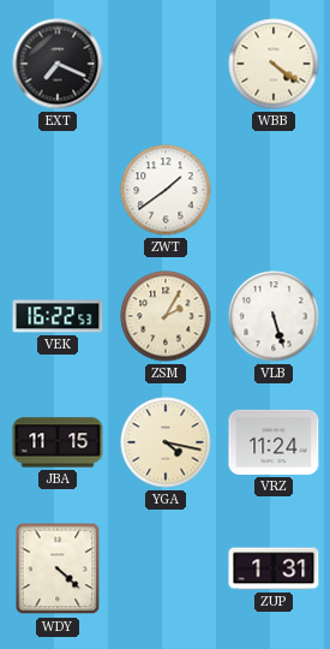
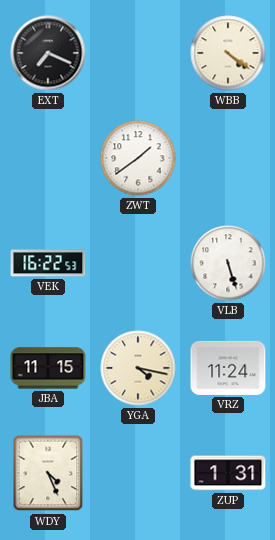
ZSM: 2:05 -> none (166, 316)
WDY: 4:22 -> 4:26 (48, 473)
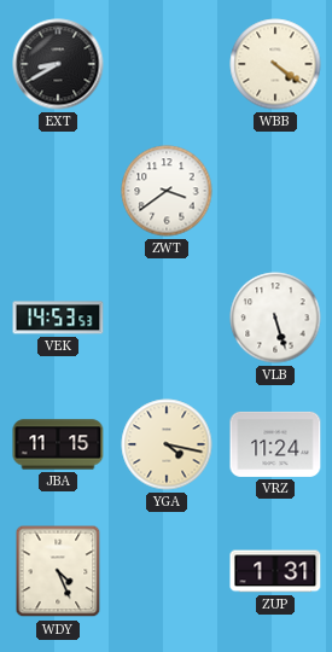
EXT: 7:19 -> 8:40 (58, 64)
ZWT: 1:39 -> 3:39 (167, 191)
VEK: 16:22 -> 14:53 (58, 318)
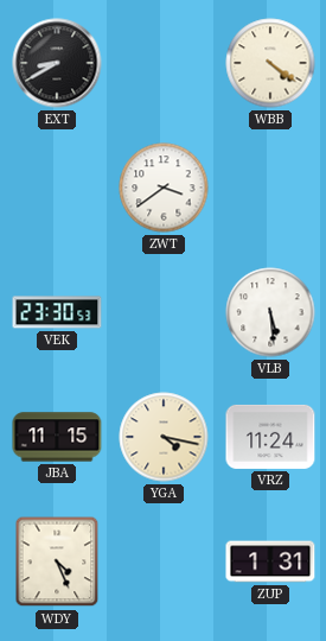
VEK: 14:53 -> 23:30 (57, 312)
VLB: 5:27 -> 5:29 (270, 312)
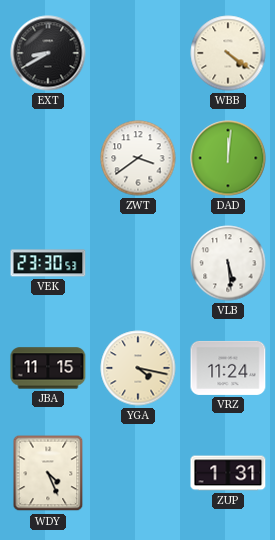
DAD: none -> 12:01 (228, 158)
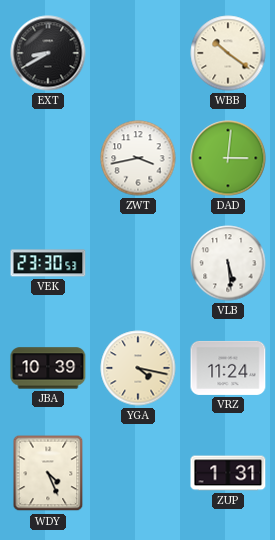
WBB: 4:21 -> 10:21 (228, 53)
ZWT: 3:39 -> 3:43 (138, 158)
DAD: 12:01 -> 3:01 (228, 158)
JBA: 11:15 -> 10:39 (48, 368)
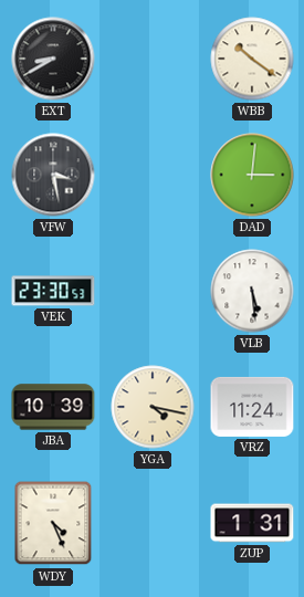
VFW: none -> 3:28 (53, 175)
ZWT: 3:43 -> none (138, 158)
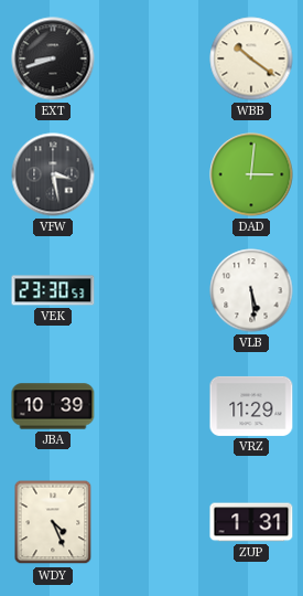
EXT: 8:40 -> 8:42 (53, 58)
YGA: 4:17 -> none (153, 407)
VRZ: 11:24 -> 11:29 (251, 406)
